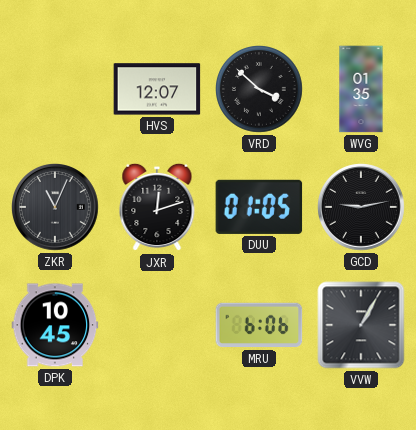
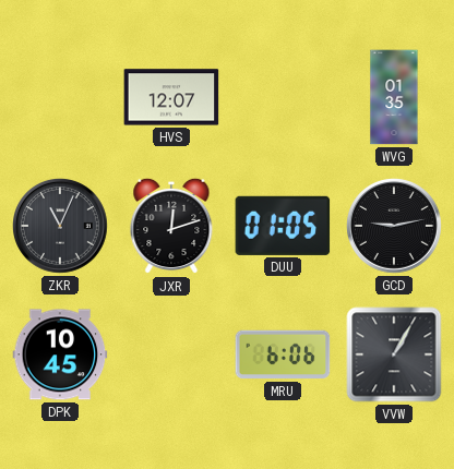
VRD: 3:52 -> none (260, 90)
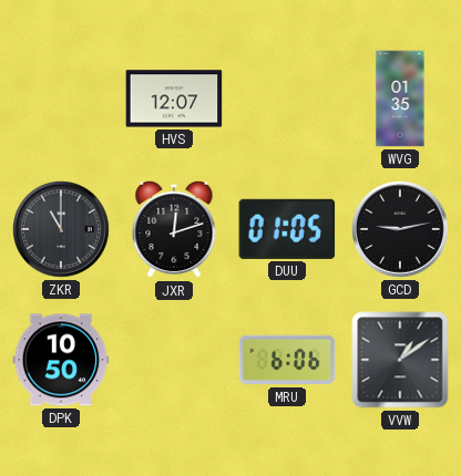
ZKR: 11:04 -> 11:00 (62, 230)
DPK: 10:45 -> 10:50 (61, 360)
VVW: 1:05 -> 1:09 (400, 360)
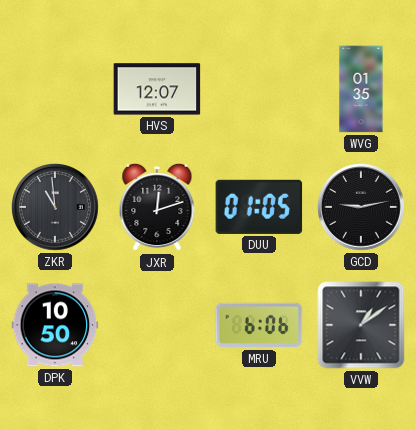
ZKR: 11:00 -> 10:59 (56, 208)
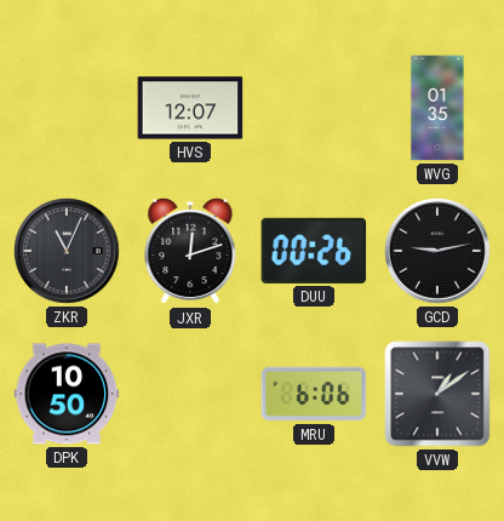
ZKR: 10:59 -> 11:04 (68, 252)
DUU: 01:05 -> 00:26 (314, 251)
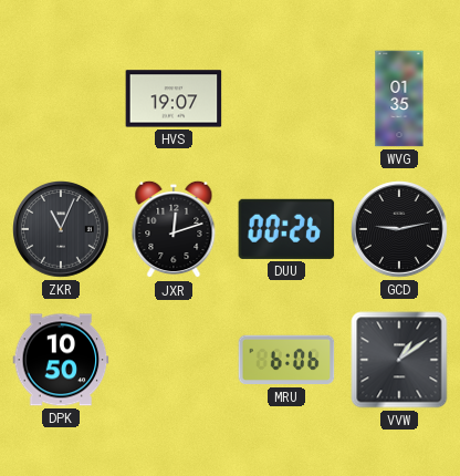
HVS: 12:07 -> 19:07 (174, 99)
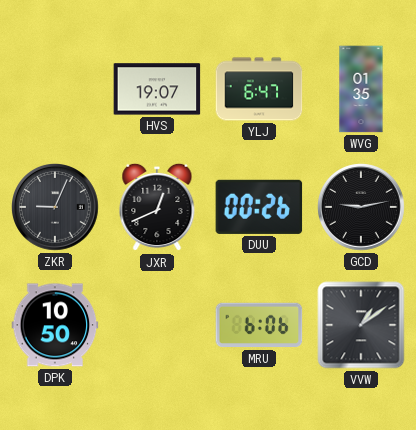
YLJ: none -> 6:47 (259, 89)
ZKR: 11:04 -> 9:04 (56, 208)
JXR: 12:12 -> 12:41 (157, 207)
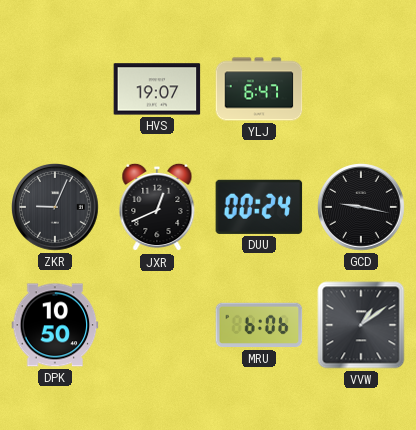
WVG: 01:35 -> none (361, 89)
DUU: 00:26 -> 00:24 (259, 207)
GCD: 9:13 -> 9:17 (362, 208)
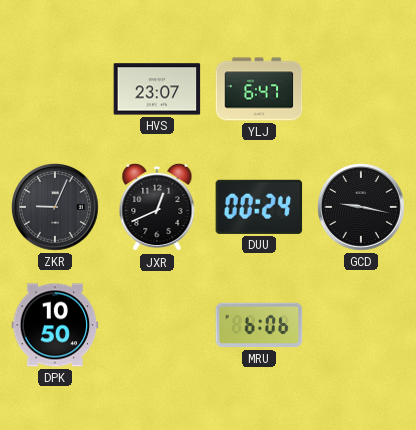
HVS: 19:07 -> 23:07 (157, 89)
VVW: 1:09 -> none (361, 325)
